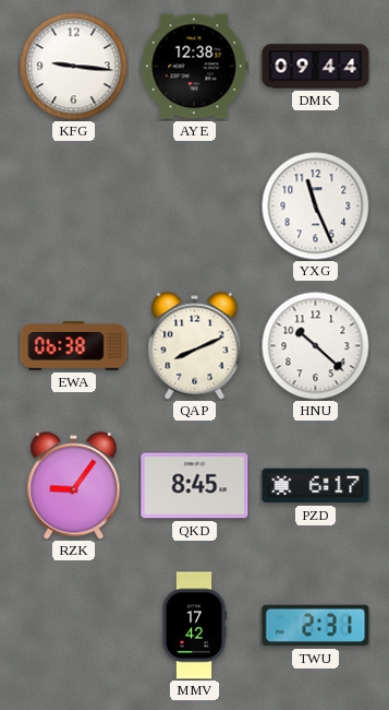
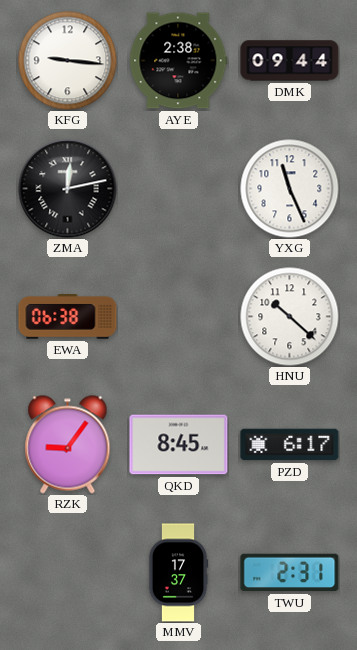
AYE: 12:38 -> 2:38 (179, 61)
ZMA: none -> 12:13 (68, 189)
QAP: 8:11 -> none (195, 346)
MMV: 17:42 -> 17:37 (178, 573)
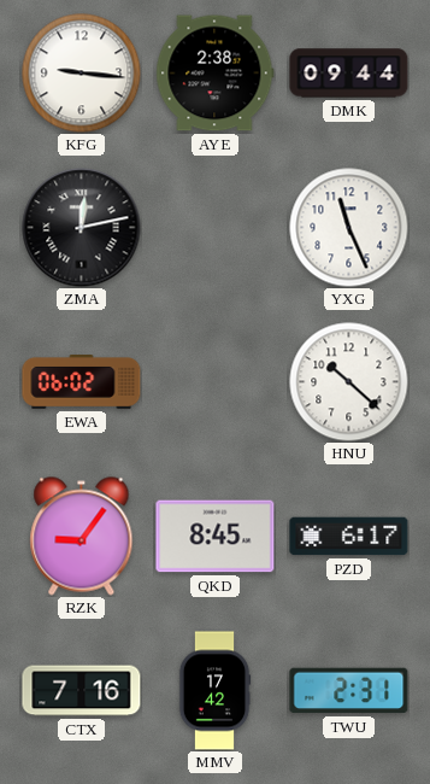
EWA: 06:38 -> 06:02 (82, 382)
CTX: none -> 7:16 (82, 691)
MMV: 17:37 -> 17:42 (214, 691)
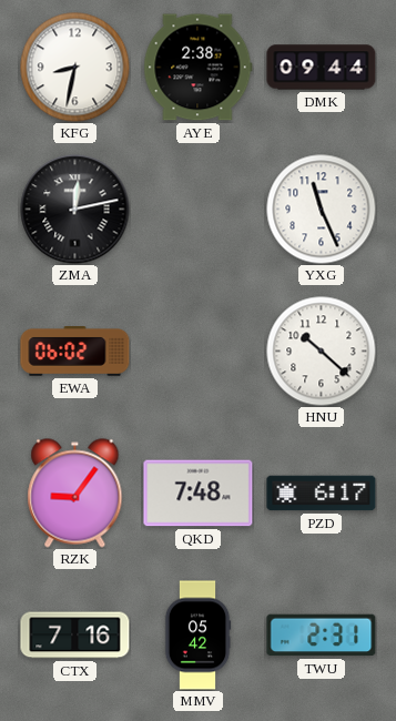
KFG: 9:16 -> 8:32 (75, 68)
QKD: 8:45 -> 7:48 (199, 494)
MMV: 17:42 -> 05:42 (197, 636)
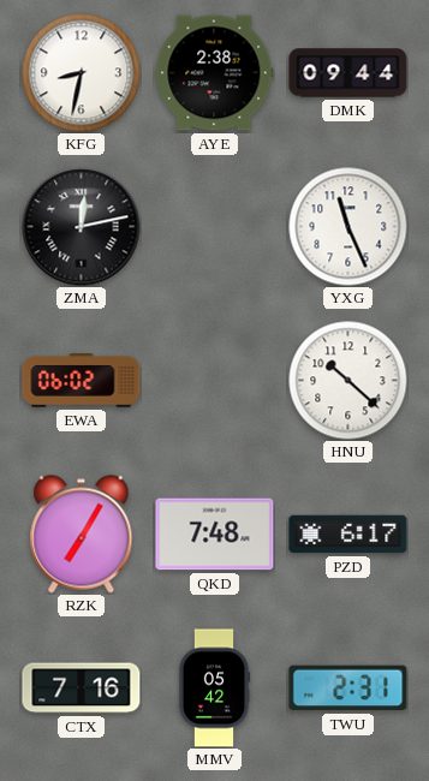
RZK: 9:06 -> 7:05 (82, 535)
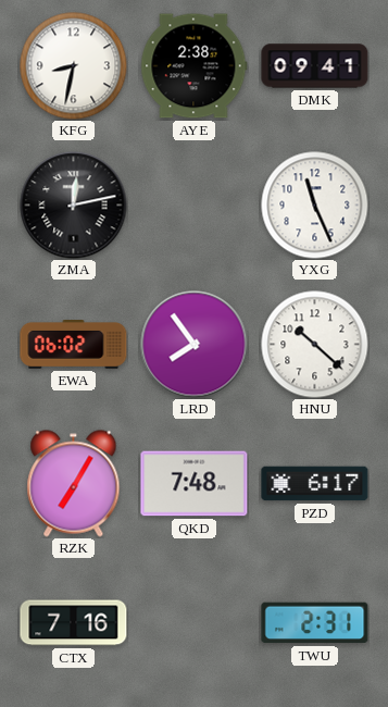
DMK: 09:44 -> 09:41 (315, 66)
LRD: none -> 7:54 (195, 345)
MMV: 05:42 -> none (214, 688)
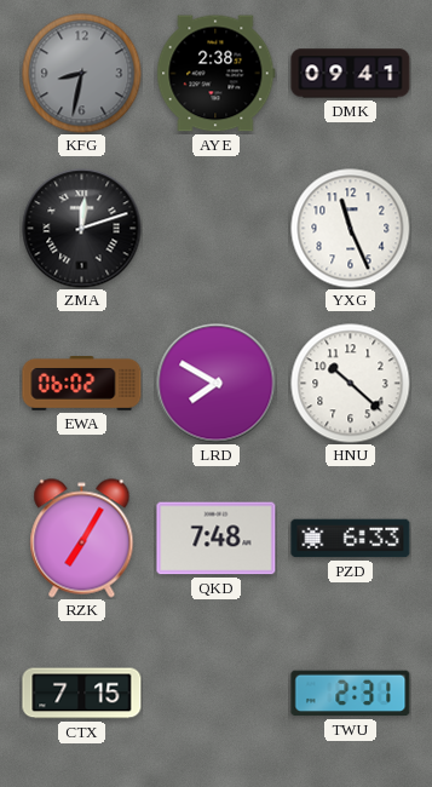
KFG dial: white -> grey (82, 74)
ZMA: 12:13 -> 12:12 (82, 229)
LRD: 7:54 -> 7:50 (217, 384)
PZD: 6:17 -> 6:33 (351, 539)
CTX: 7:16 -> 7:15 (82, 694)
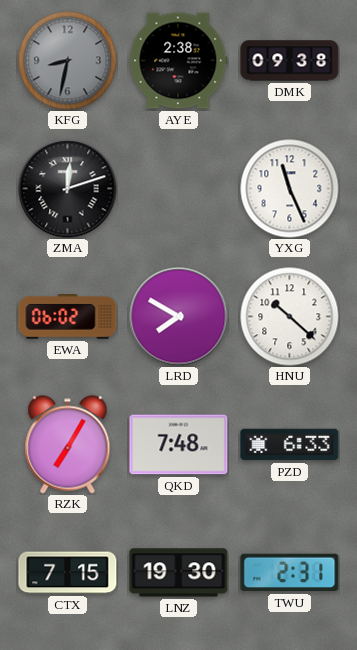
DMK: 09:41 -> 09:38 (290, 61)
LNZ: none -> 19:30 (179, 573)
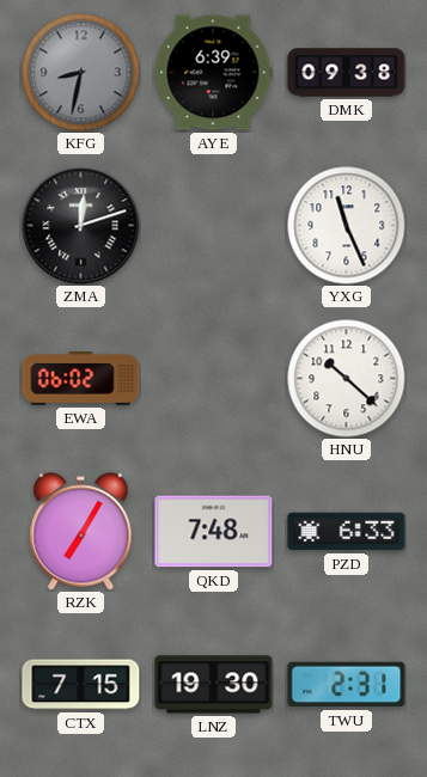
AYE: 2:38 -> 6:39 (214, 73)
LRD: 7:50 -> none (179, 317)
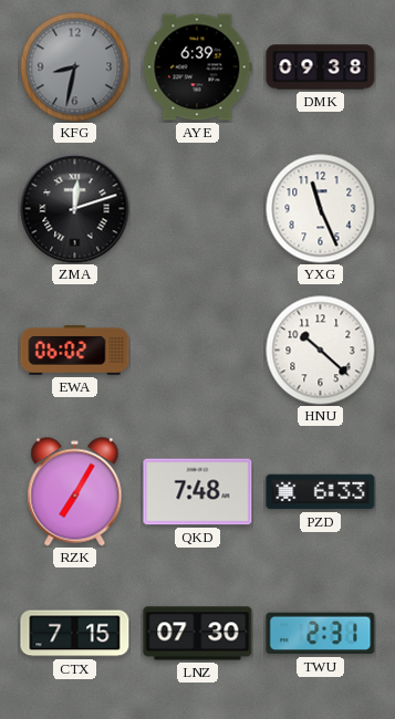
LNZ: 19:30 -> 07:30 (198, 634)
